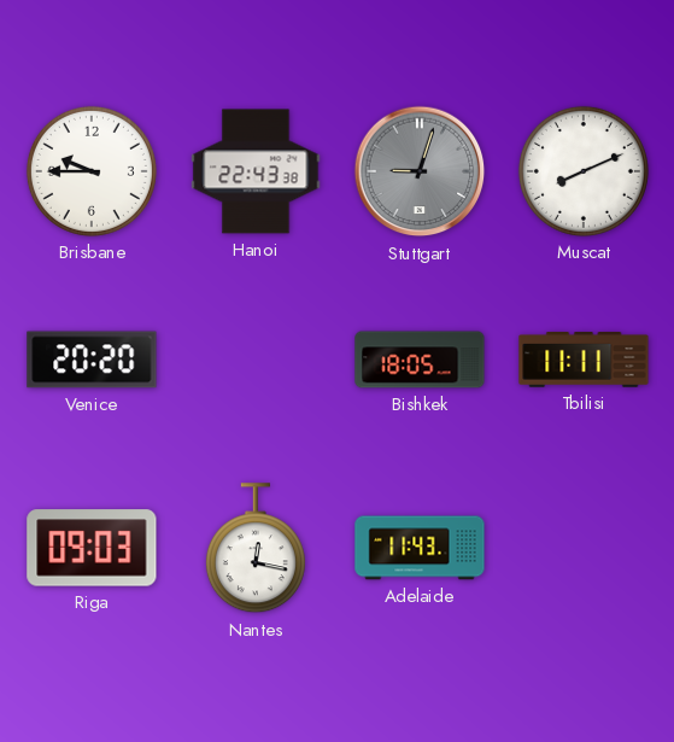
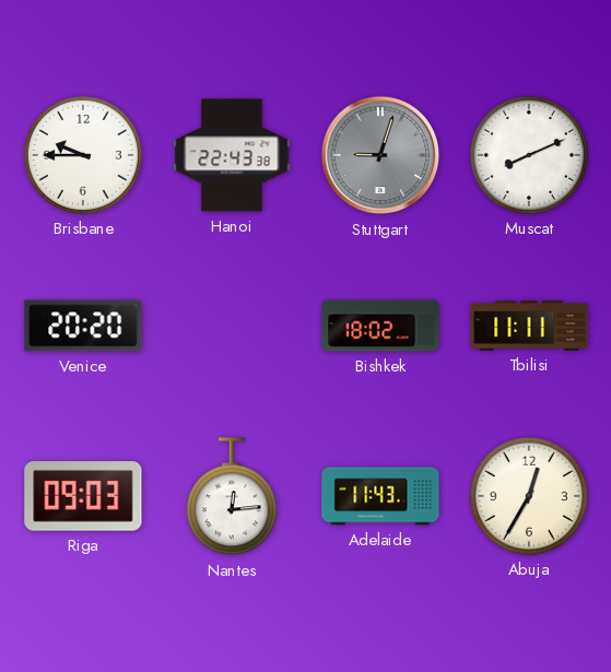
Bishkek: 18:05 -> 18:02 (380, 326)
Nantes: 12:17 -> 12:14 (232, 497)
Abuja: none -> 12:35 (529, 496)
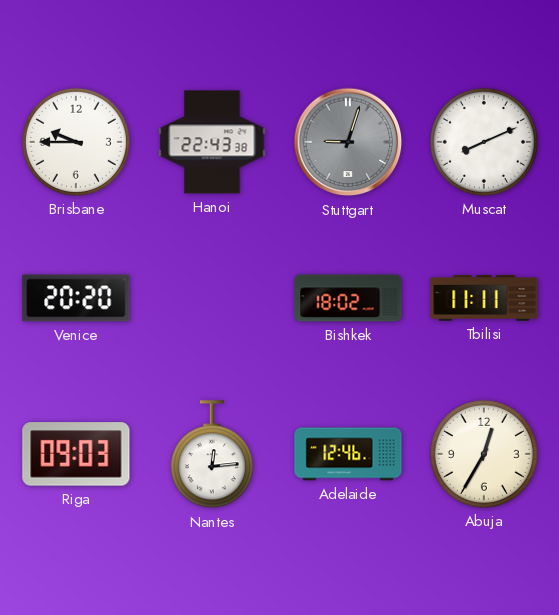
Adelaide: 11:43 -> 12:46 (348, 454)
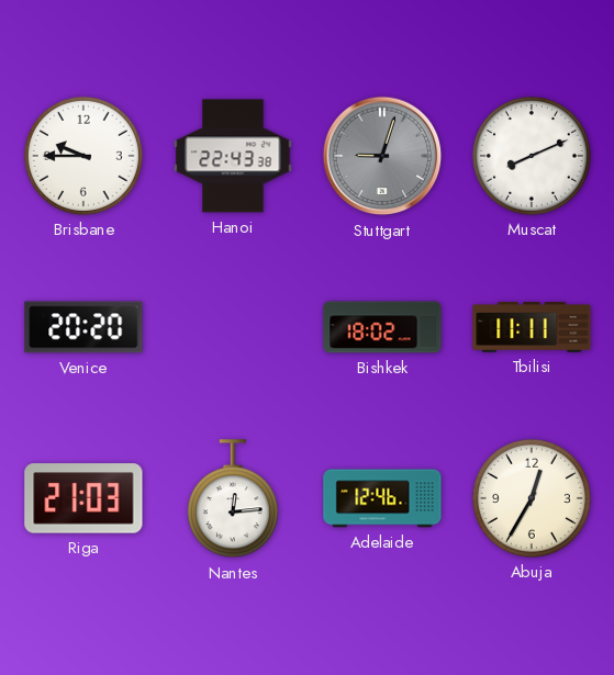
Riga: 09:03 -> 21:03 (83, 498)
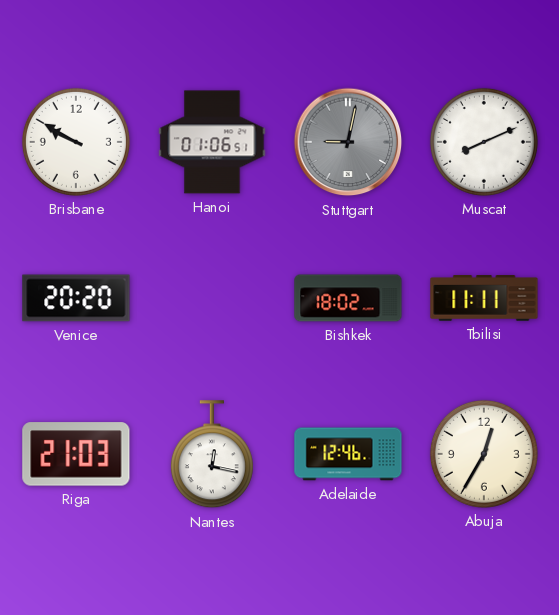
Brisbane: 9:45 -> 9:50 (76, 142)
Hanoi: 22:43 -> 01:06 (212, 142)
Stuttgart: 9:03 -> 9:02 (348, 142)
Nantes: 12:14 -> 12:17 (212, 455)
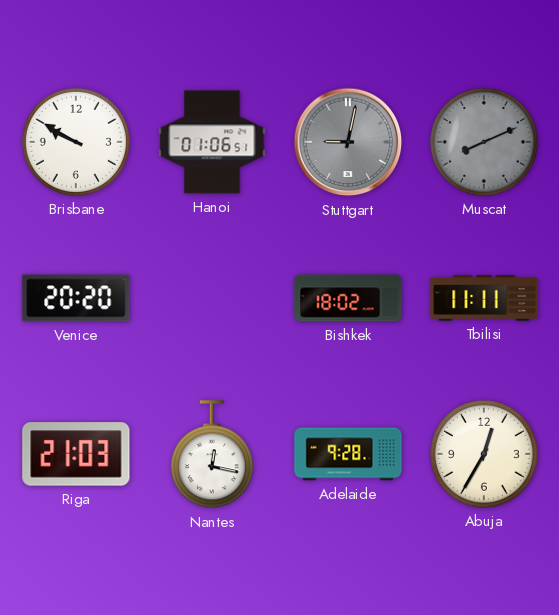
Muscat dial: white -> grey (484, 142)
Adelaide: 12:46 -> 9:28 (348, 454)
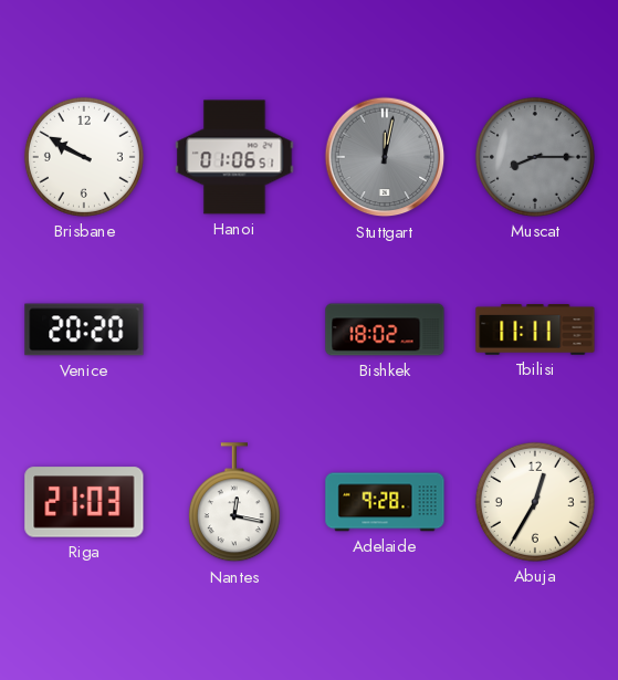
Stuttgart: 9:02 -> 12:02 (385, 157)
Muscat: 8:11 -> 8:15 (535, 157)
